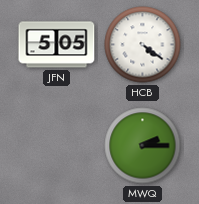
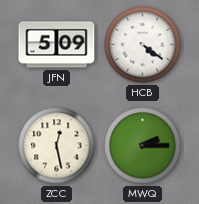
JFN: 5:05 -> 5:09 (57, 45)
ZCC: none -> 12:28 (57, 146)
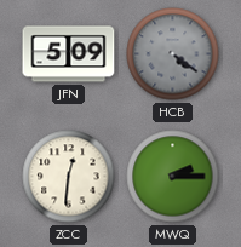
HCB dial: white -> grey (173, 54)
ZCC: 12:28 -> 12:31 (69, 177)
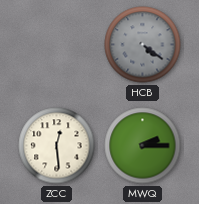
JFN: 5:09 -> none (69, 54)
ZCC: 12:31 -> 12:29 (57, 146)
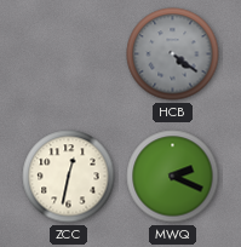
ZCC: 12:29 -> 12:32 (69, 177)
MWQ: 2:15 -> 2:19 (173, 177)
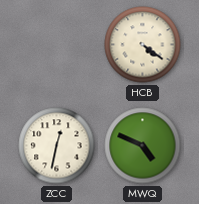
HCB dial: grey -> cream (143, 45)
MWQ: 2:19 -> 4:49 (143, 146)
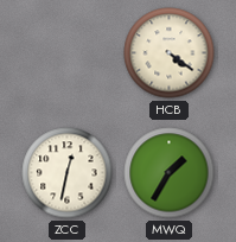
MWQ: 4:49 -> 1:35 (170, 173)
